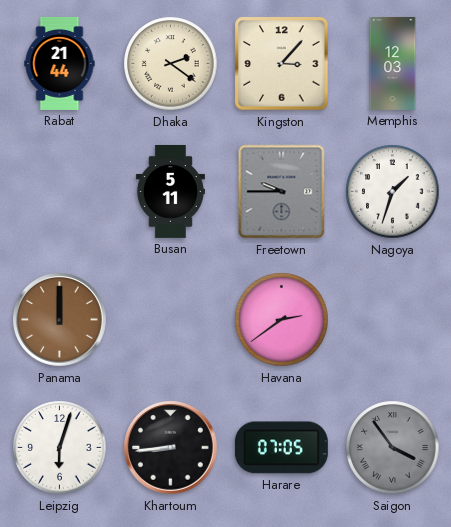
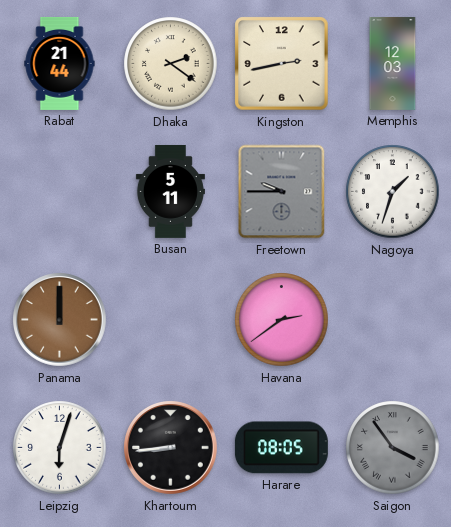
Kingston: 3:07 -> 2:43 (282, 64)
Harare: 07:05 -> 08:05 (281, 448)
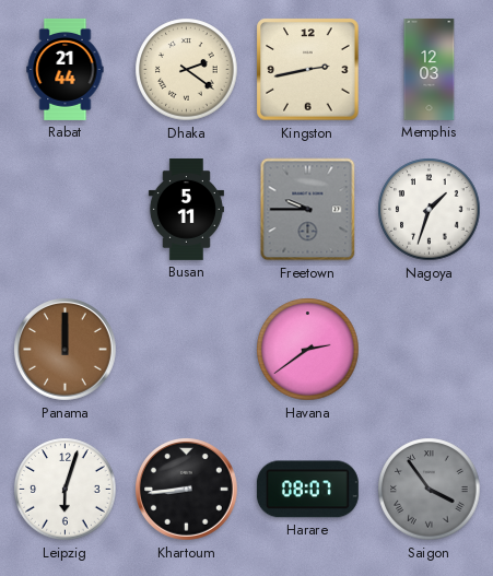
Harare: 08:05 -> 08:07 (307, 490)
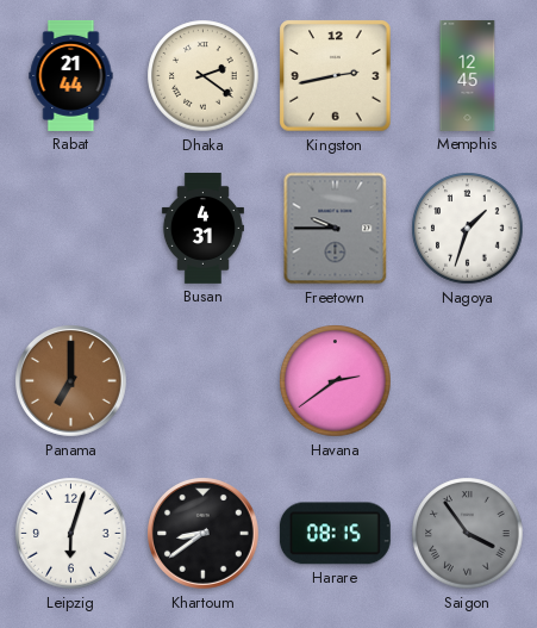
Memphis: 12:03 -> 12:45 (468, 75)
Busan: 5:11 -> 4:31 (202, 228)
Panama: 12:00 -> 7:00 (71, 381)
Khartoum: 8:44 -> 8:39 (204, 534)
Harare: 08:07 -> 08:15 (335, 534)
